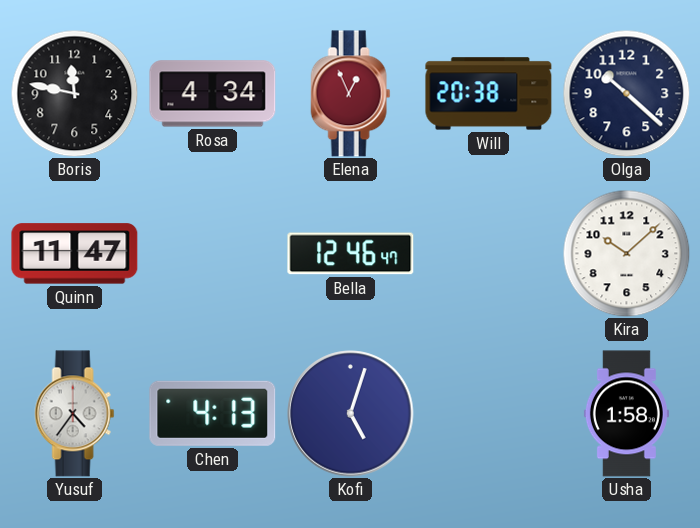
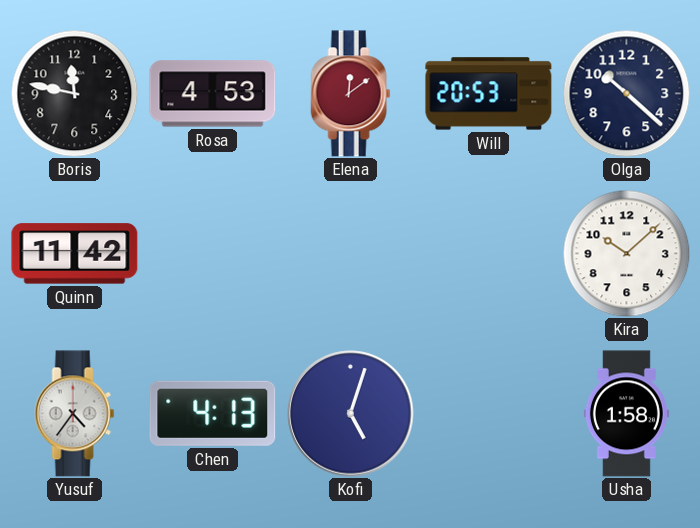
Rosa: 4:34 -> 4:53 (213, 94)
Elena: 12:56 -> 12:09 (351, 94)
Will: 20:38 -> 20:53 (489, 94)
Quinn: 11:47 -> 11:42 (75, 254)
Bella: 12:46 -> none (351, 254)
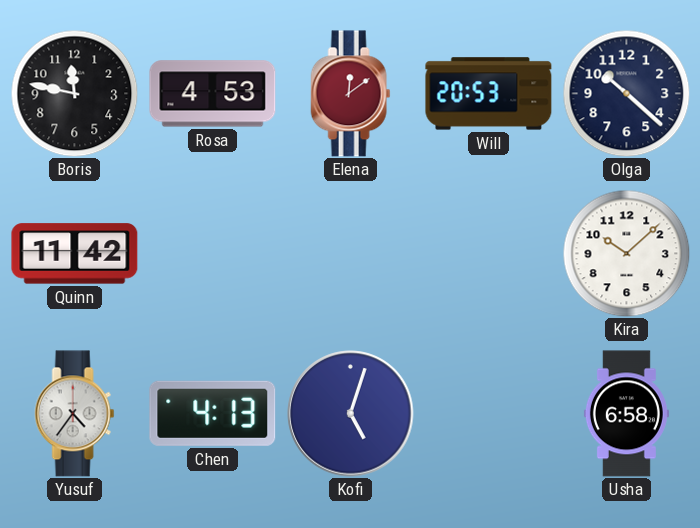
Usha: 1:58 -> 6:58 (626, 414)
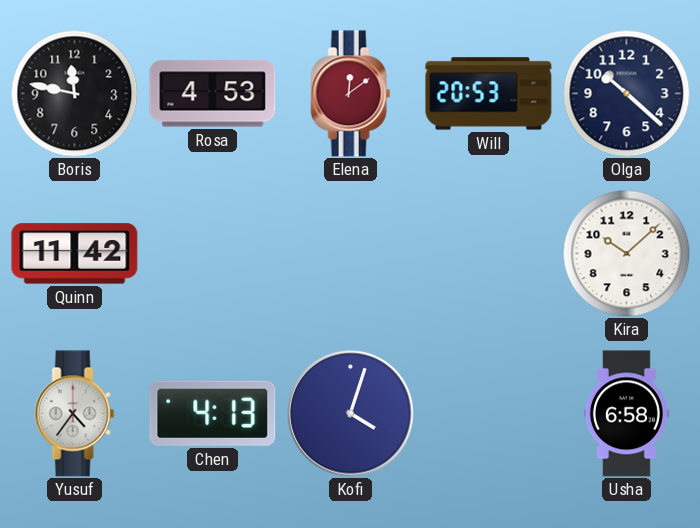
Kofi: 5:03 -> 4:03 (351, 414)
